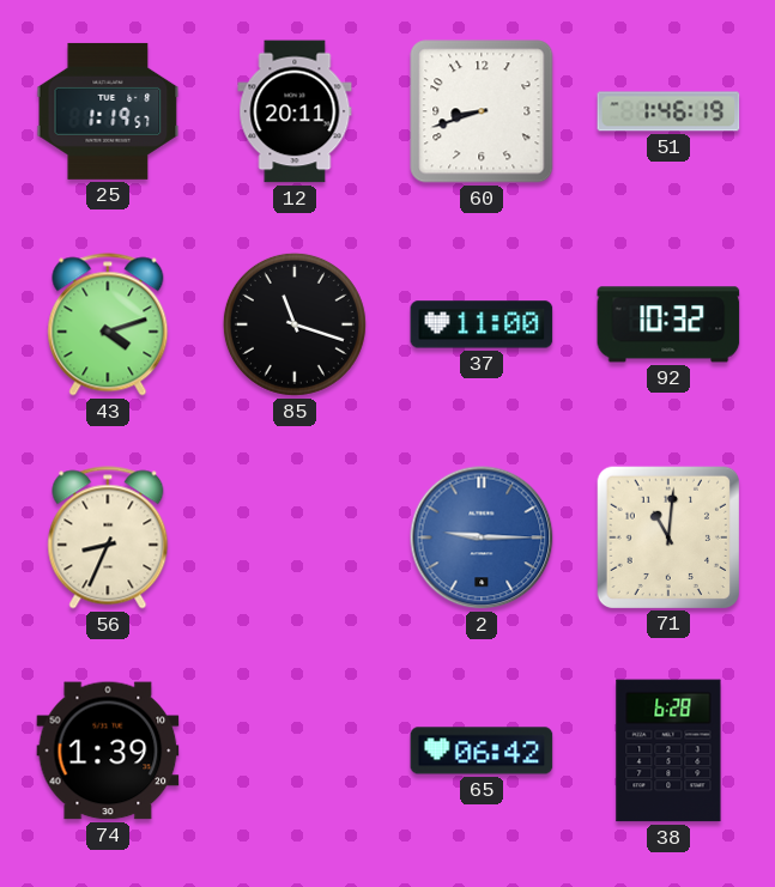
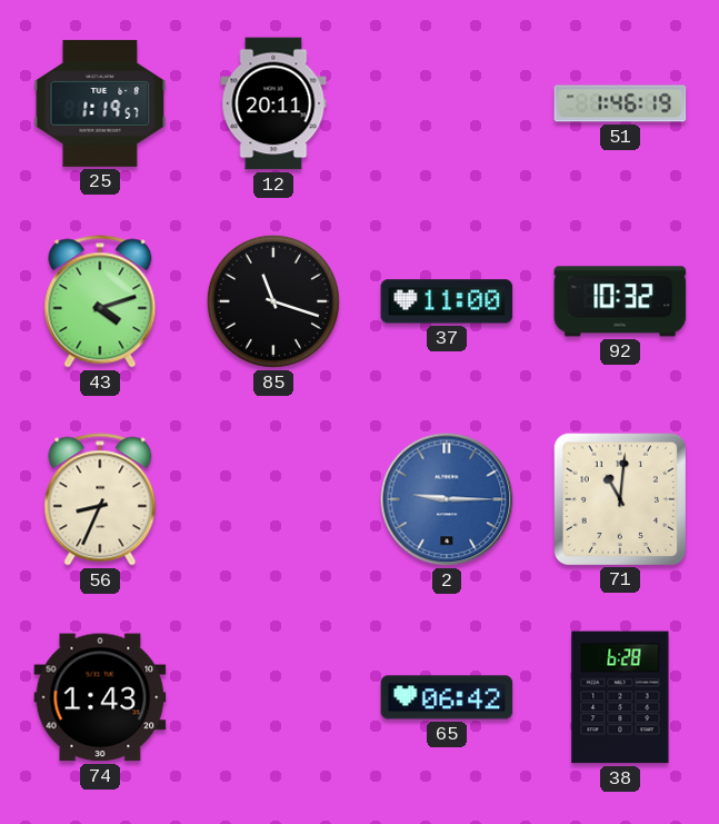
60: 8:42 -> none (482, 111)
74: 1:39 -> 1:43 (100, 697)
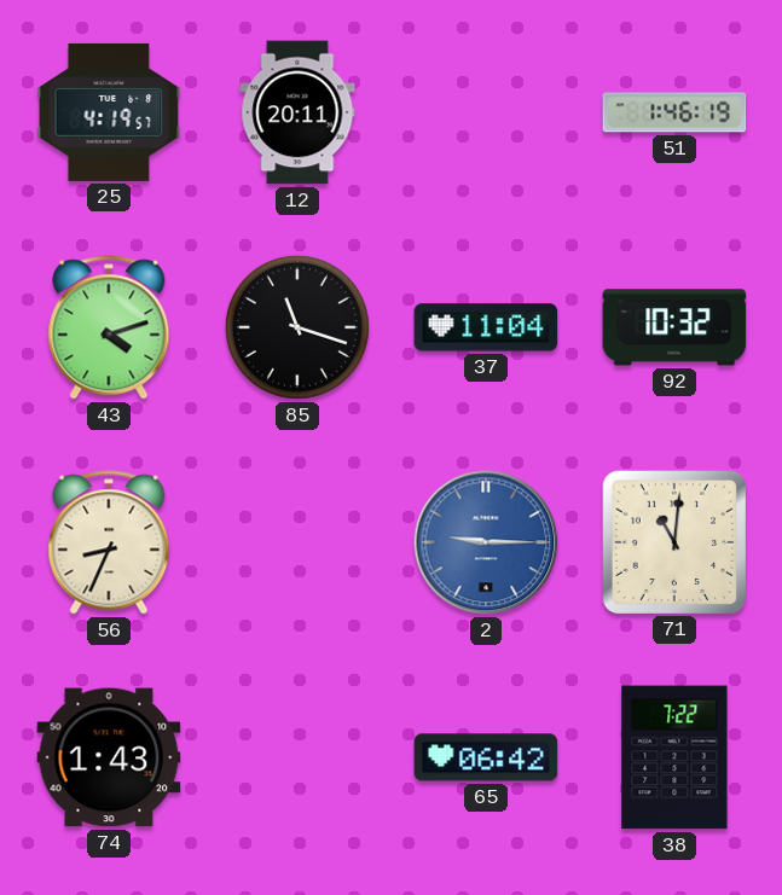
25: 1:19 -> 4:19 (109, 112)
37: 11:00 -> 11:04 (486, 327)
38: 6:28 -> 7:22 (674, 757)
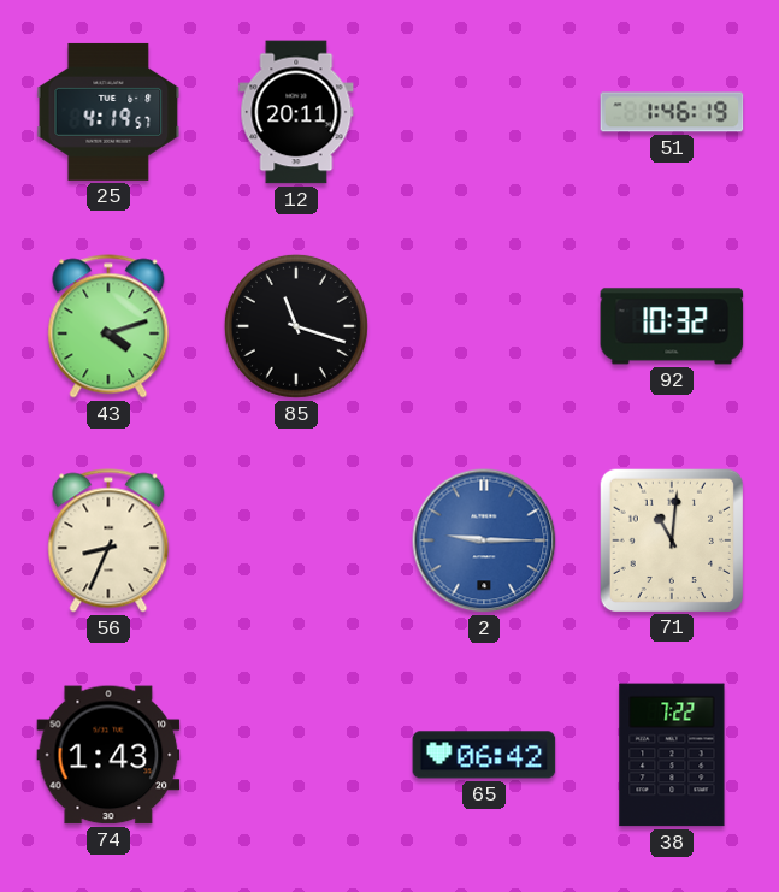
37: 11:04 -> none (486, 327)
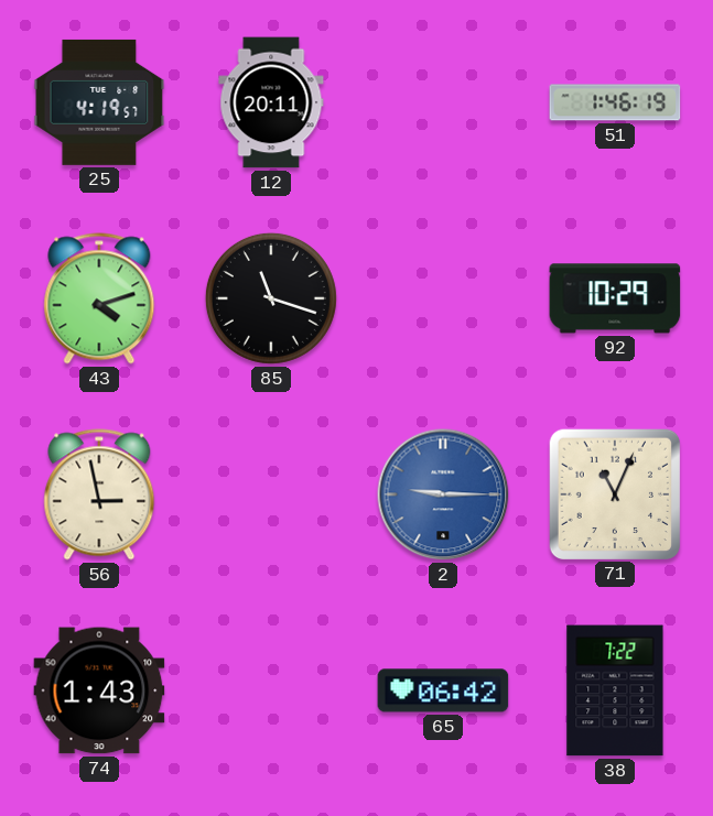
92: 10:32 -> 10:29 (615, 298)
56: 8:34 -> 2:58 (99, 494)
71: 11:01 -> 11:04 (614, 493)
